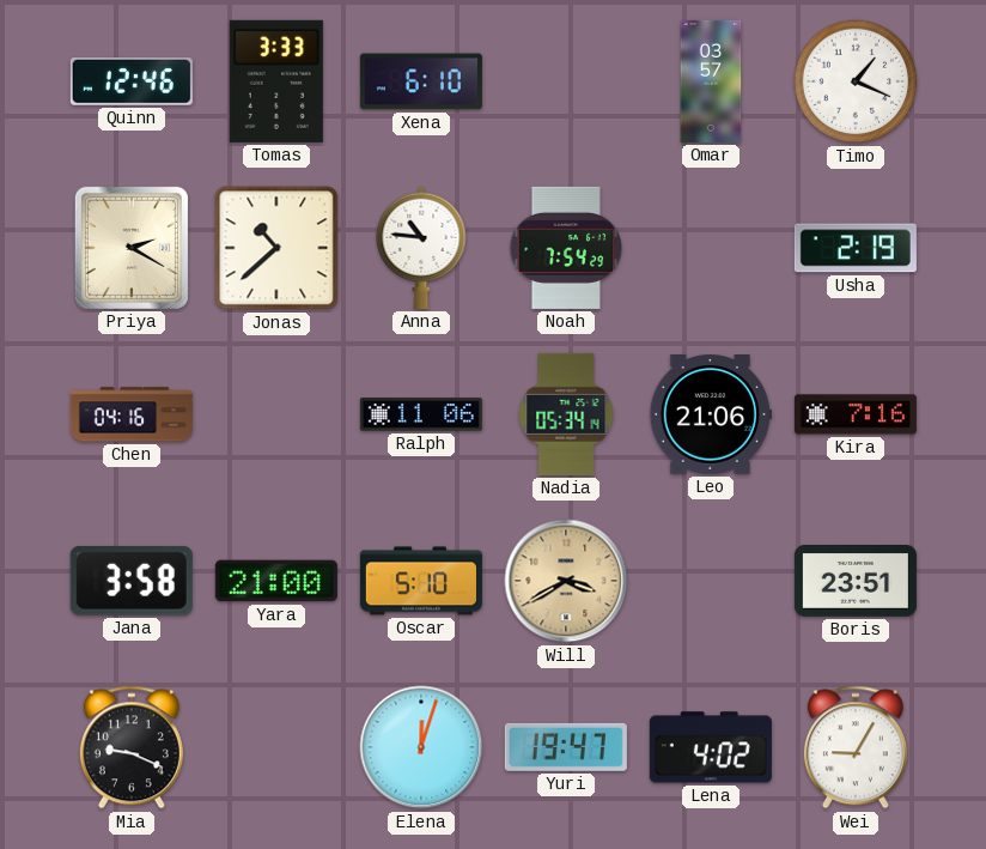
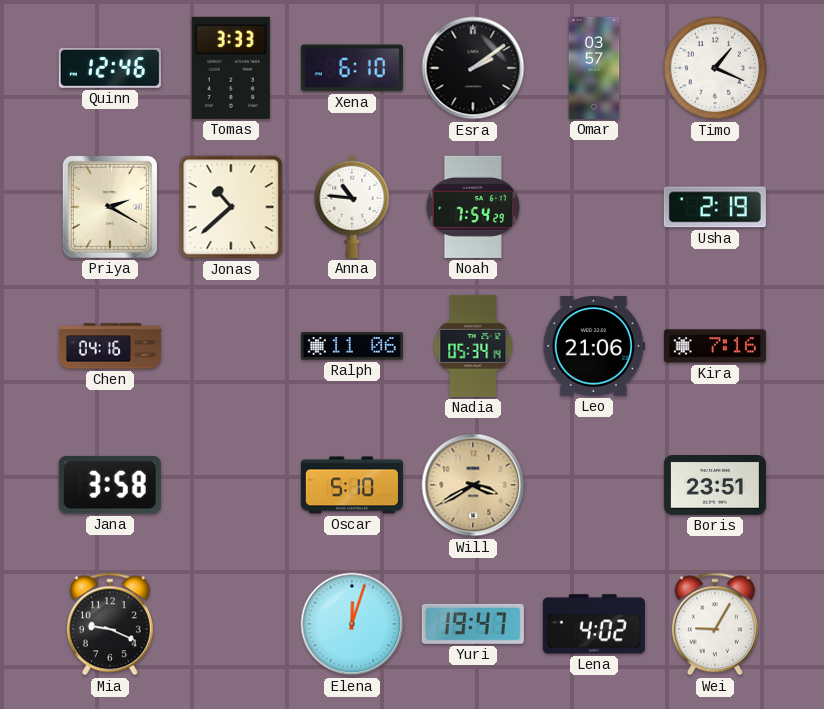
Esra: none -> 2:09 (473, 68)
Yara: 21:00 -> none (276, 581)
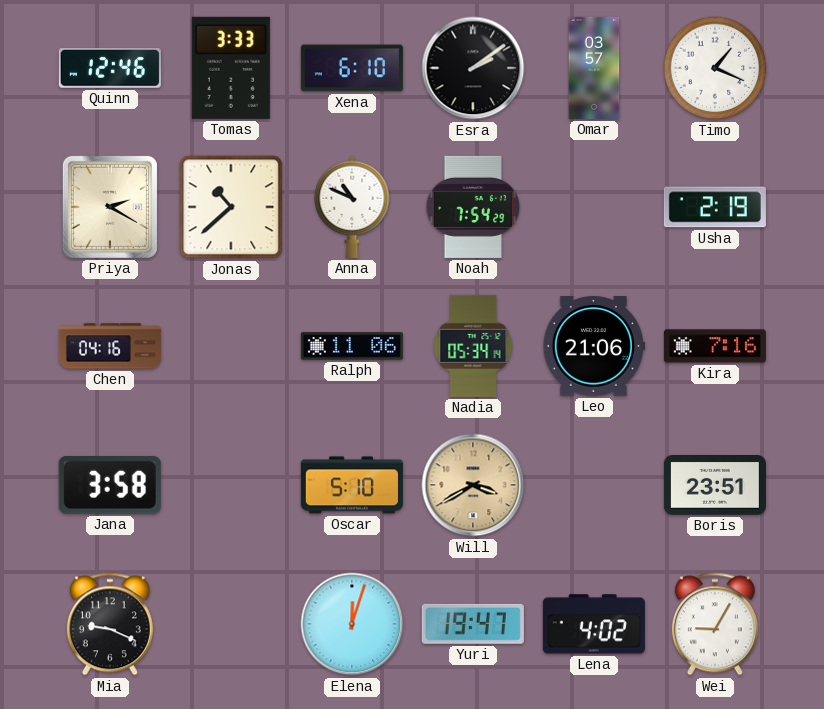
Anna: 10:46 -> 10:49 (352, 207)
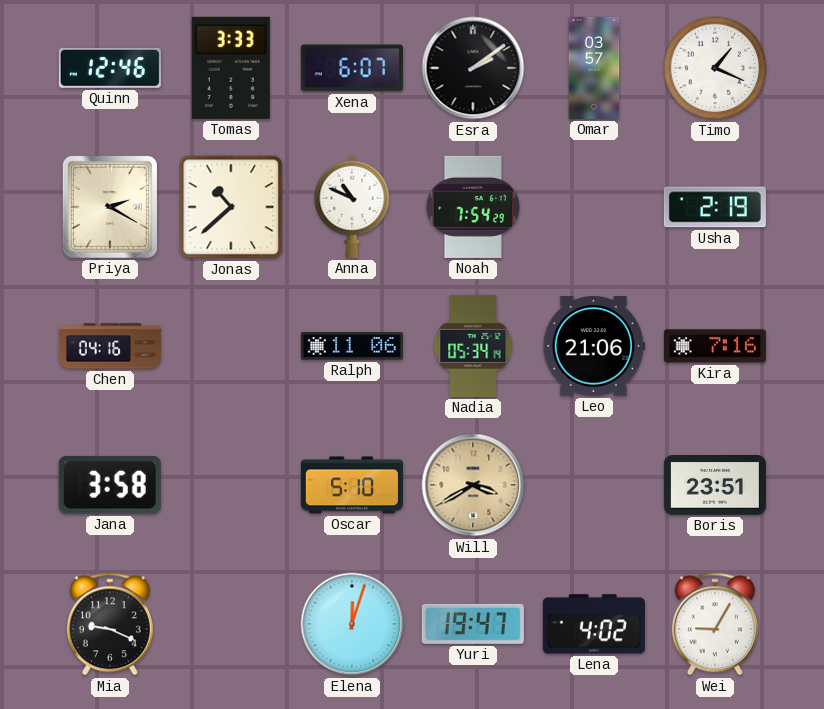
Xena: 6:10 -> 6:07 (352, 68)
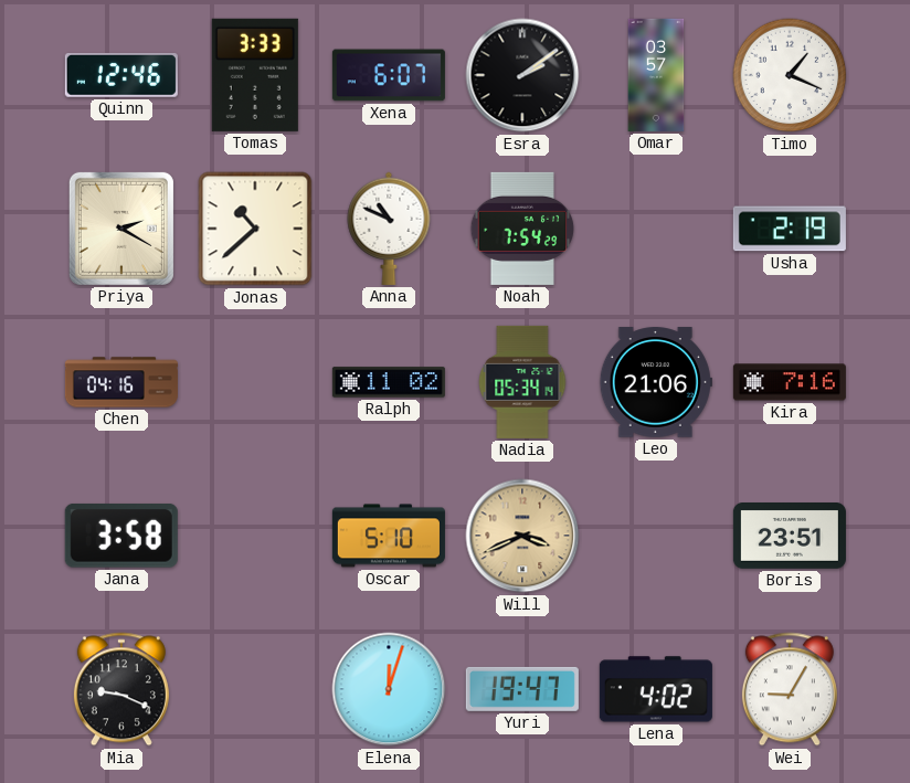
Ralph: 11:06 -> 11:02 (389, 382)
Will: 3:40 -> 3:41 (522, 536)
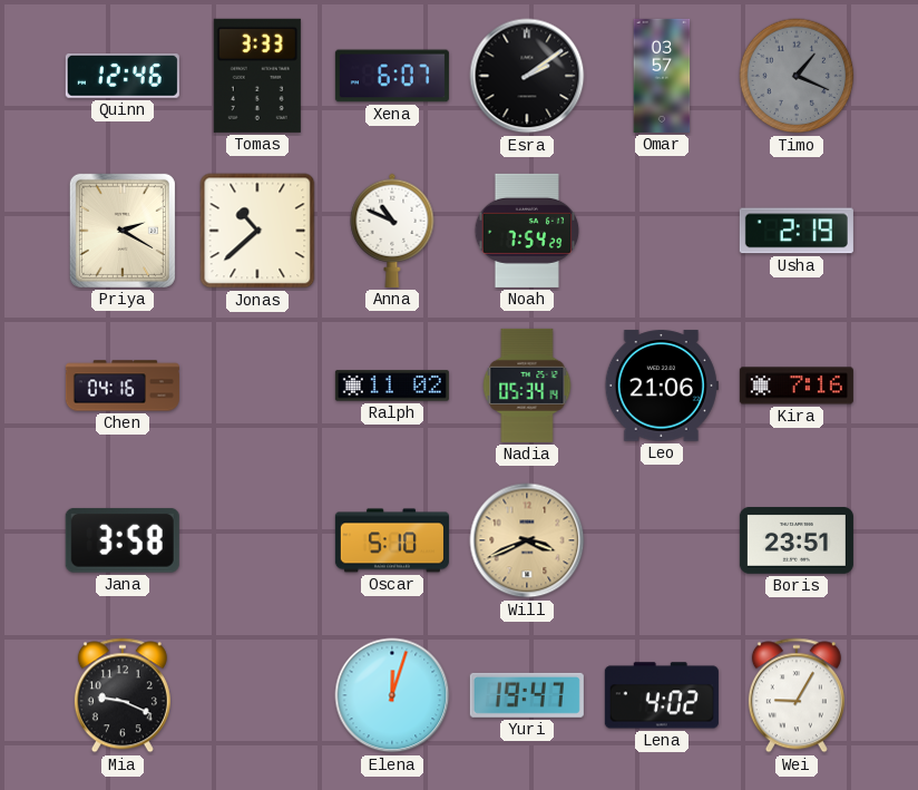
Timo dial: white -> grey (797, 76)
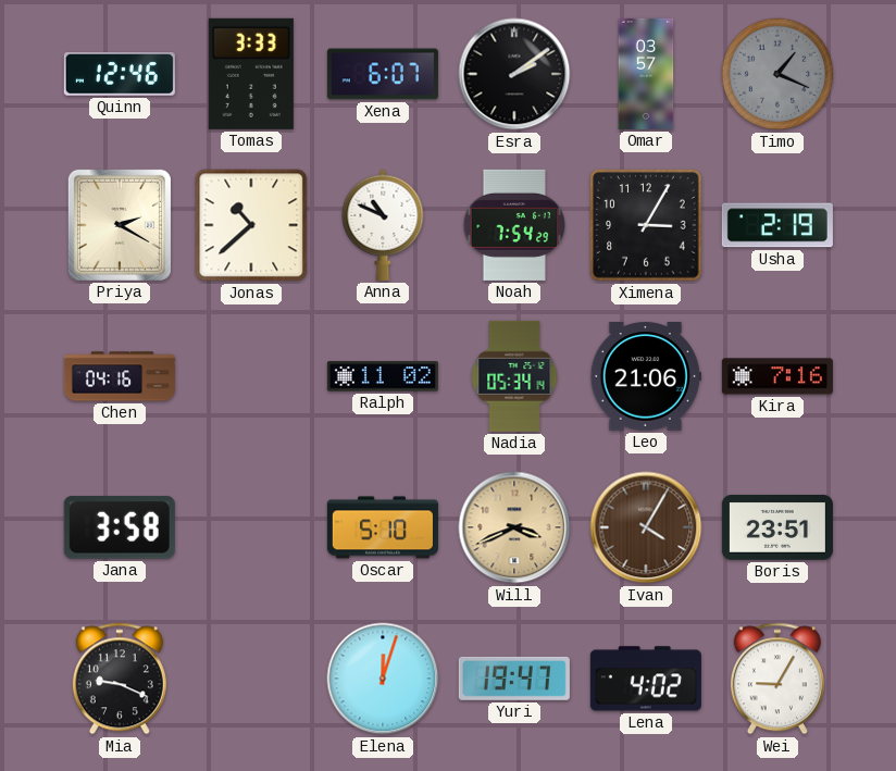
Ximena: none -> 3:05 (646, 225)
Ivan: none -> 4:05 (646, 527)
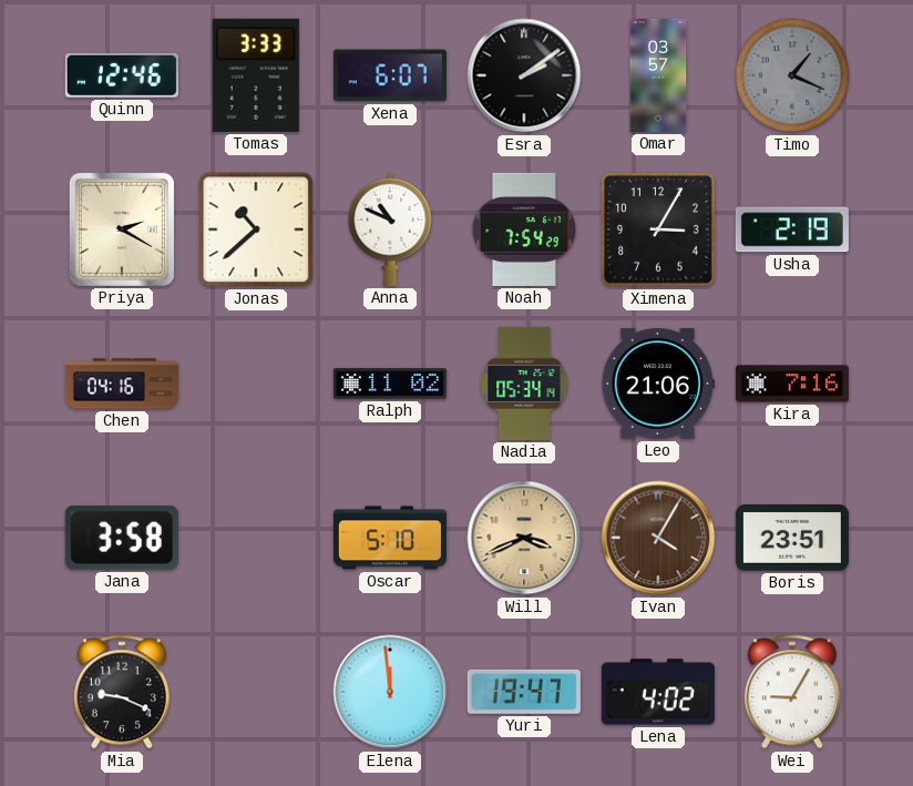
Elena: 12:03 -> 11:59 (390, 692)
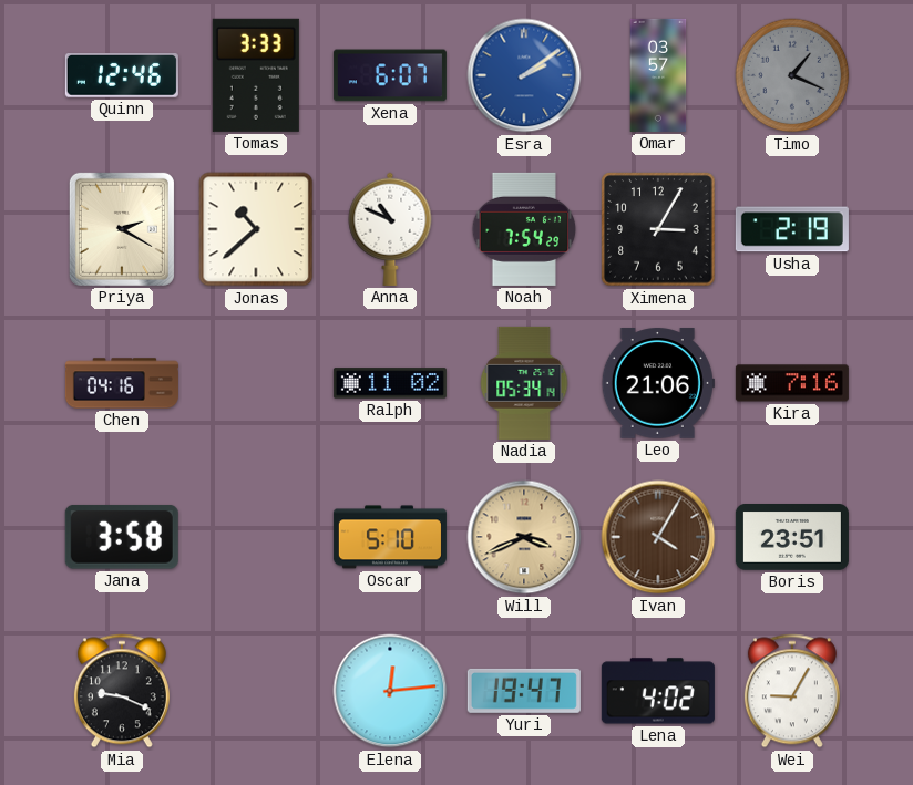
Esra dial: black -> blue (524, 75)
Elena: 11:59 -> 12:14 (390, 691)
